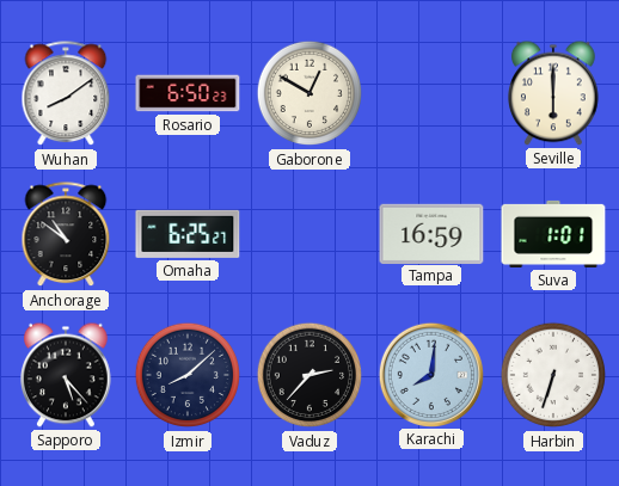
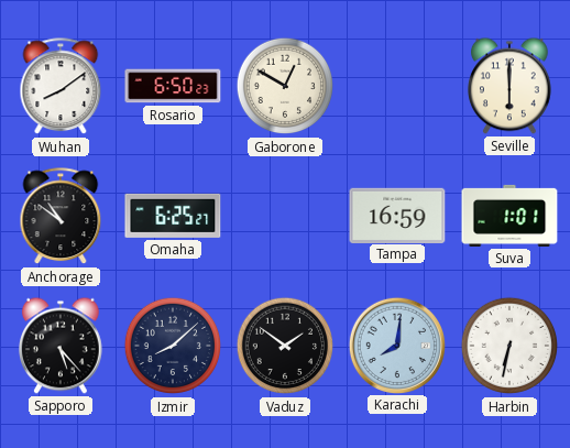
Vaduz: 2:37 -> 1:51 (285, 346)
Harbin: 6:33 -> 6:32 (509, 346)
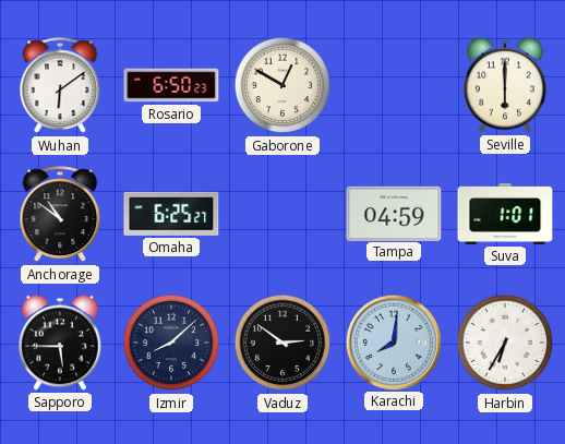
Wuhan: 8:09 -> 6:09 (60, 86)
Tampa: 16:59 -> 04:59 (394, 213)
Sapporo: 5:23 -> 5:45 (61, 343)
Vaduz: 1:51 -> 2:51 (282, 343)
Harbin: 6:32 -> 6:35 (505, 343)
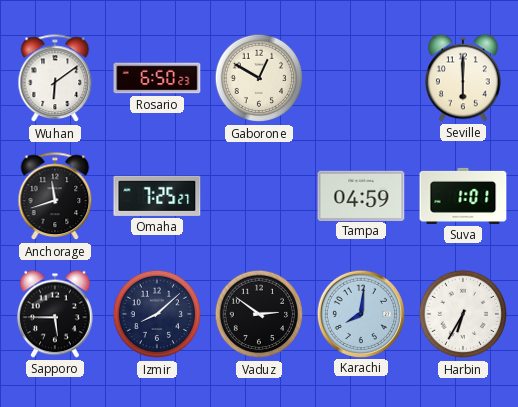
Anchorage: 10:51 -> 11:42 (55, 197)
Omaha: 6:25 -> 7:25 (157, 196)
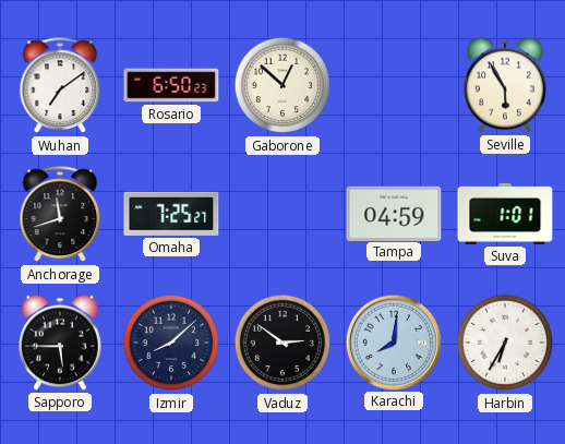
Wuhan: 6:09 -> 7:09 (60, 86)
Gaborone: 12:50 -> 12:52 (282, 85)
Seville: 6:00 -> 5:55 (506, 85)
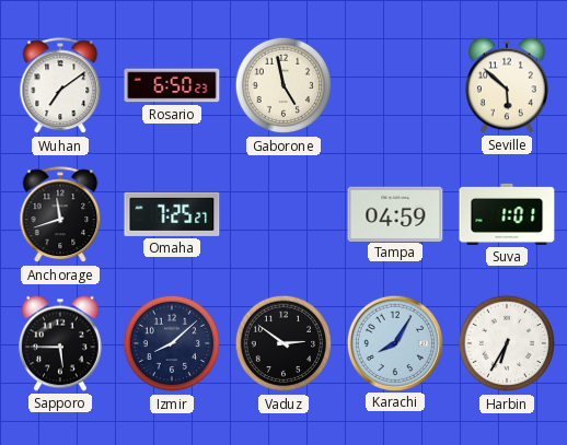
Gaborone: 12:52 -> 4:58 (283, 85)
Seville: 5:55 -> 5:52 (508, 85)
Karachi: 8:01 -> 8:05 (394, 342)
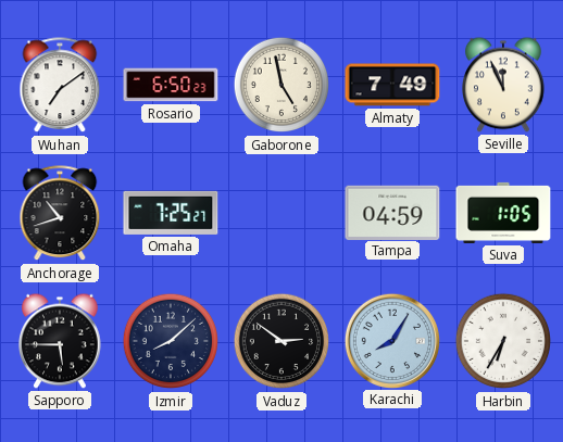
Almaty: none -> 7:49 (392, 85)
Seville: 5:52 -> 11:56 (504, 85)
Anchorage: 11:42 -> 10:42 (60, 214)
Suva: 1:01 -> 1:05 (503, 213)
